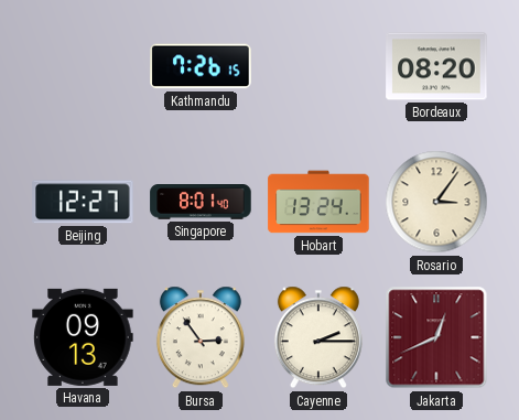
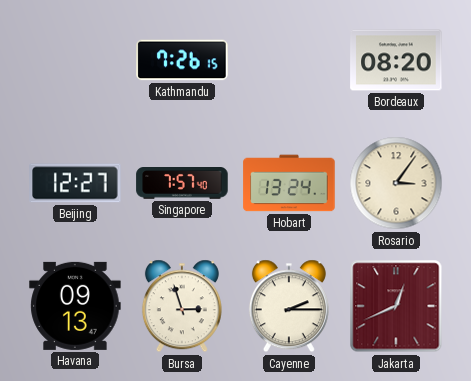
Singapore: 8:01 -> 7:57 (182, 184)
Bursa: 2:54 -> 2:57 (182, 306)
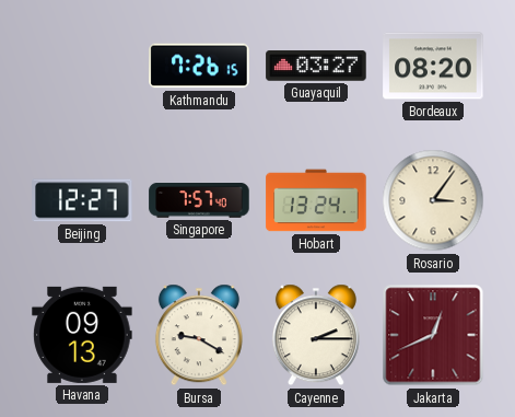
Guayaquil: none -> 03:27 (316, 66)
Bursa: 2:57 -> 9:20 (199, 335)
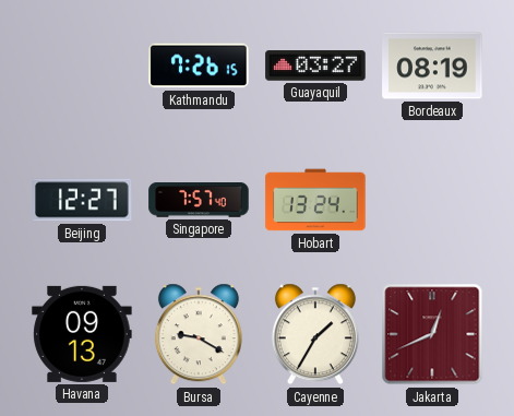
Bordeaux: 08:20 -> 08:19 (432, 66)
Rosario: 3:06 -> none (433, 200)
Cayenne: 2:15 -> 1:35 (315, 334)
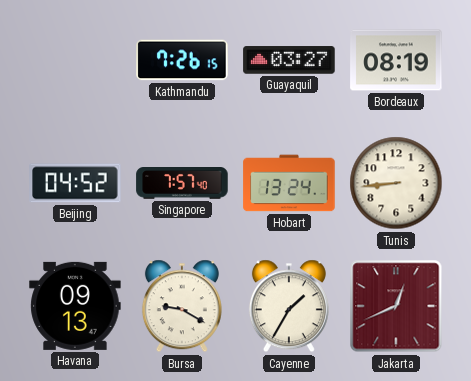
Beijing: 12:27 -> 04:52 (75, 183)
Tunis: none -> 8:44 (396, 183)
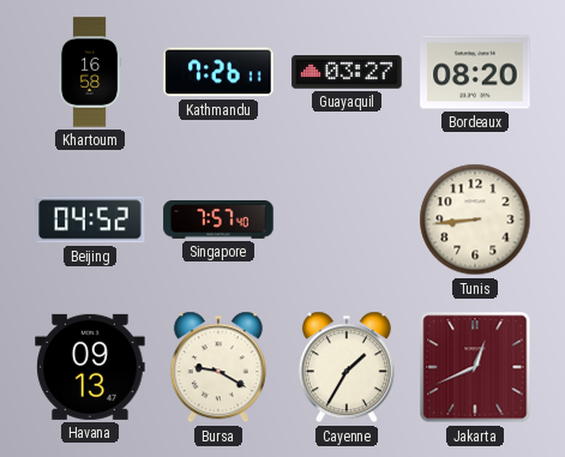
Khartoum: none -> 16:58 (89, 72)
Kathmandu: 7:26:15 -> 7:26:11 (218, 72)
Bordeaux: 08:19 -> 08:20 (475, 72)
Hobart: 13:24 -> none (289, 183)
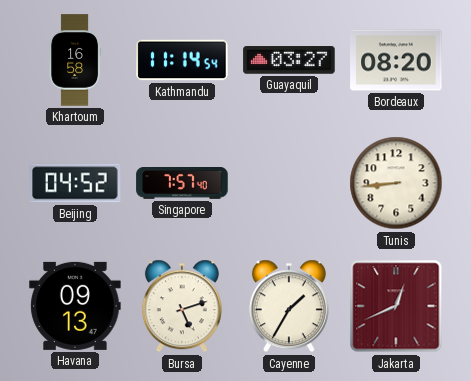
Kathmandu: 7:26 -> 11:14 (182, 60)
Bursa: 9:20 -> 5:12 (182, 306)
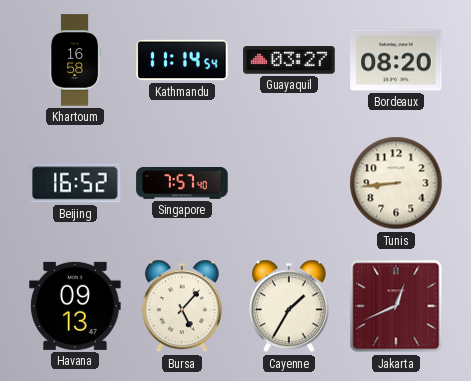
Beijing: 04:52 -> 16:52 (75, 183)
Bursa: 5:12 -> 5:07 (182, 306)
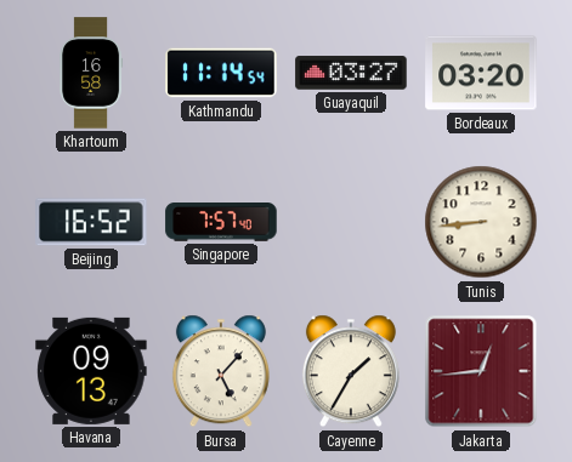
Bordeaux: 08:20 -> 03:20 (481, 73)
Jakarta: 12:41 -> 12:44 (481, 371)
